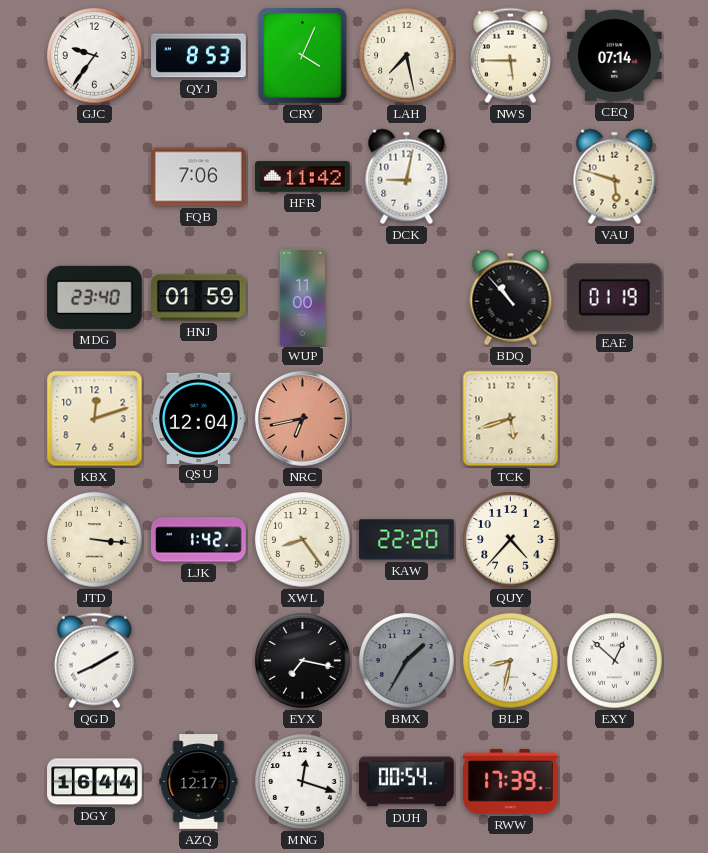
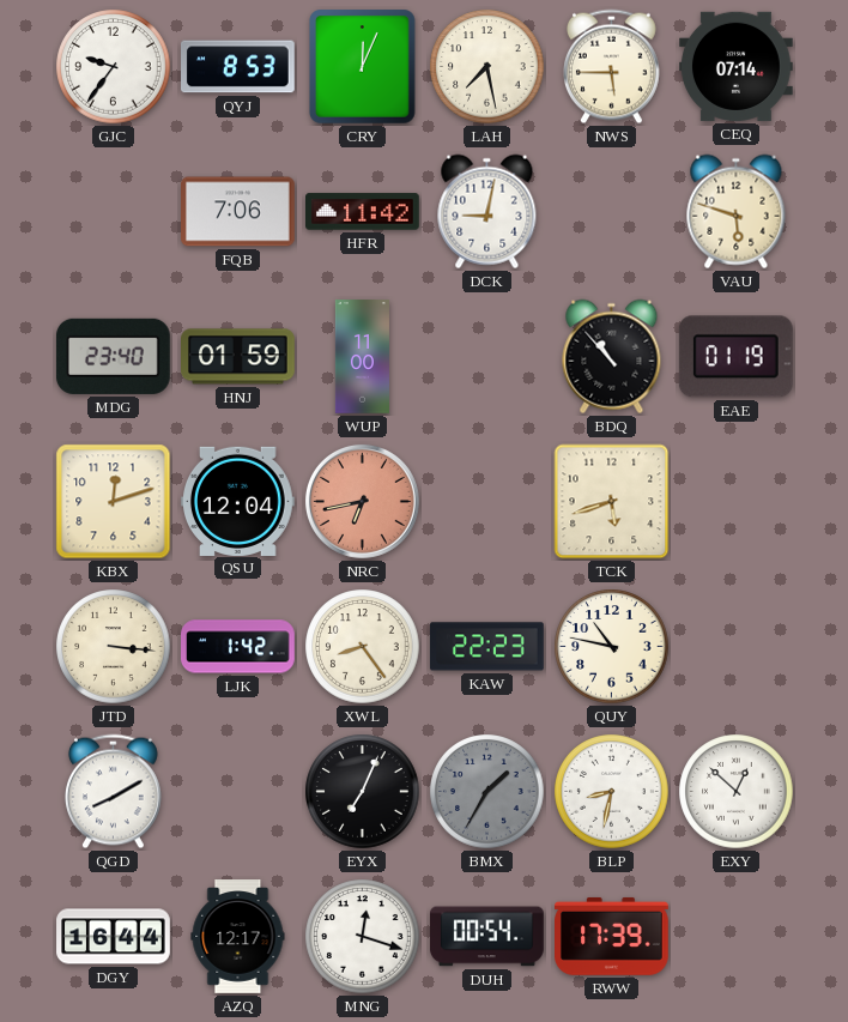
CRY: 4:04 -> 12:04 (363, 67)
KAW: 22:20 -> 22:23 (487, 647)
QUY: 4:37 -> 10:47 (612, 647)
EYX: 7:17 -> 7:04 (363, 792)
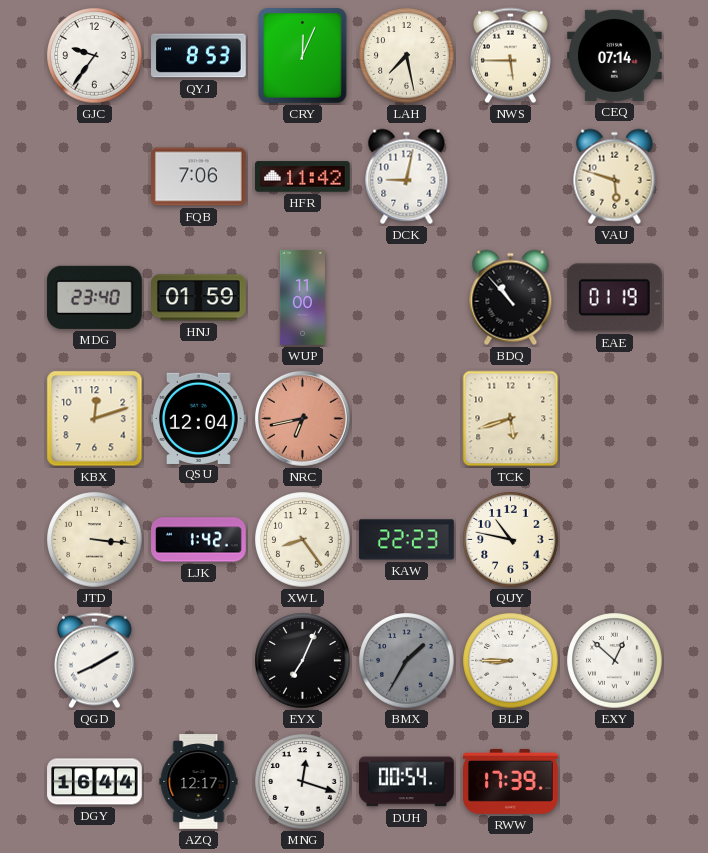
BLP: 8:32 -> 8:45 (511, 661)
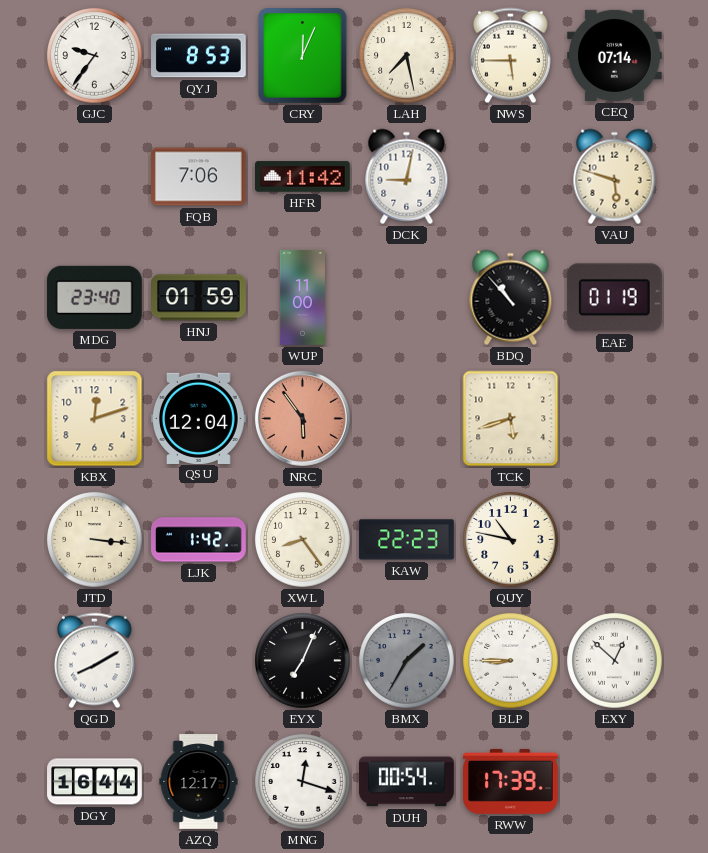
NRC: 6:43 -> 5:54 (303, 419)
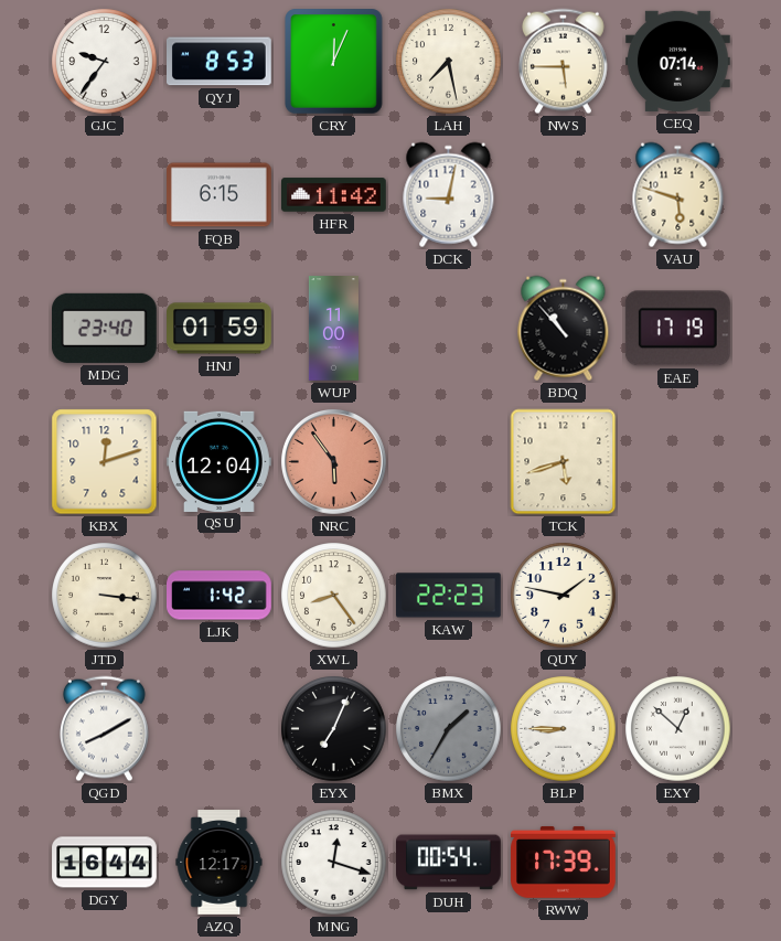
FQB: 7:06 -> 6:15 (220, 195)
EAE: 01:19 -> 17:19 (677, 329)
QUY: 10:47 -> 1:47 (564, 596)
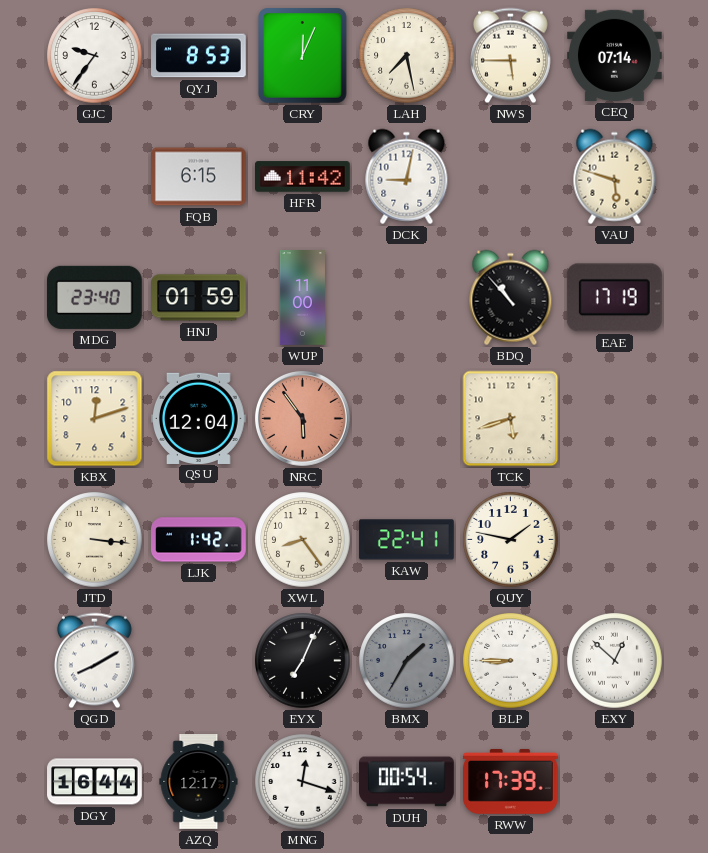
KAW: 22:23 -> 22:41 (407, 540)
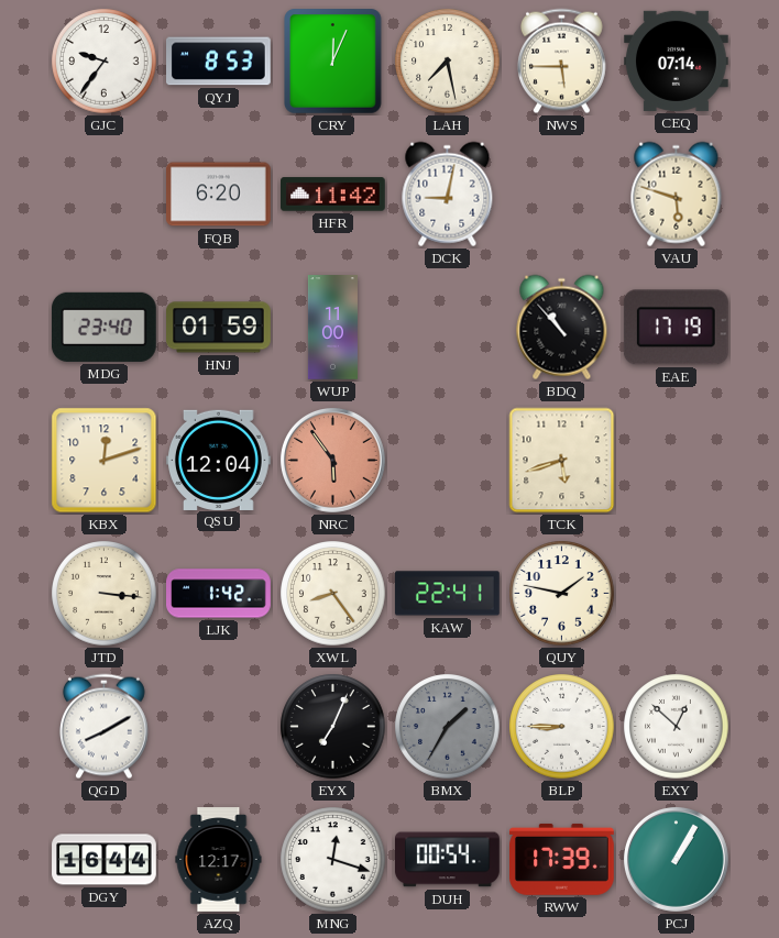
FQB: 6:15 -> 6:20 (219, 195)
PCJ: none -> 1:05 (677, 860)
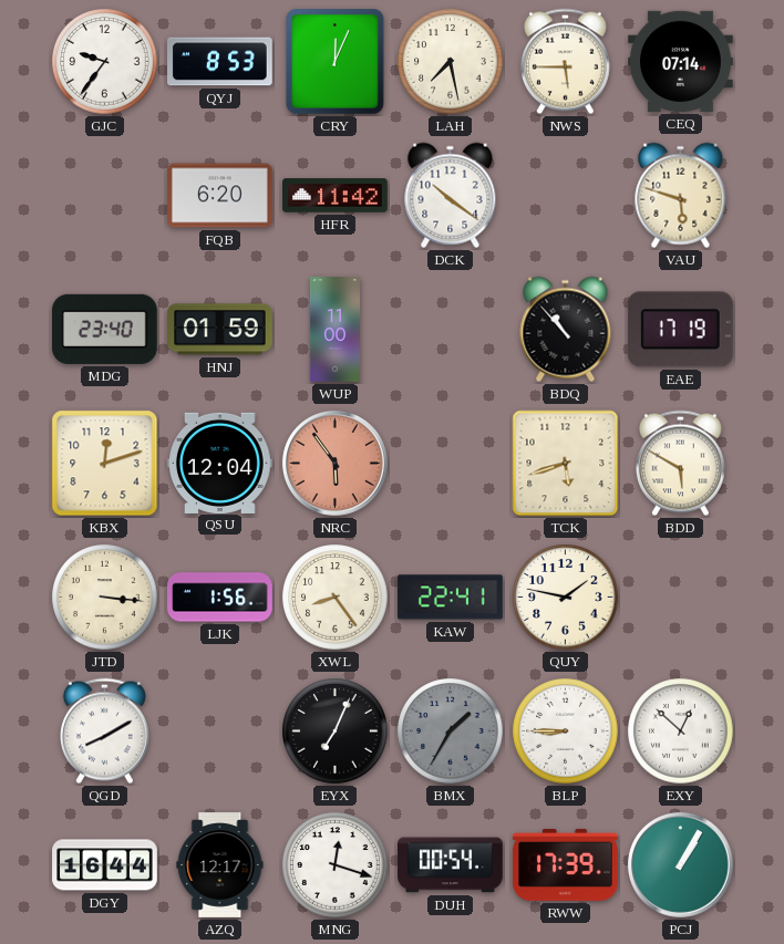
DCK: 9:02 -> 10:21 (451, 196)
BDD: none -> 5:50 (680, 464)
LJK: 1:42 -> 1:56 (220, 598)
